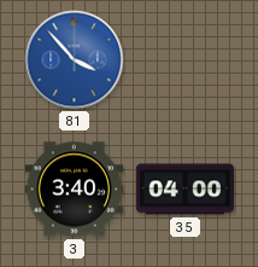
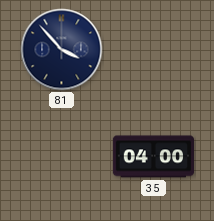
81 dial: blue -> navy (62, 50)
3: 3:40 -> none (74, 190)
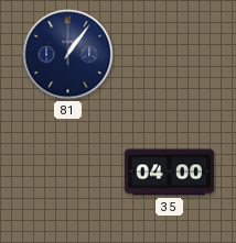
81: 3:53 -> 1:06 (68, 55)
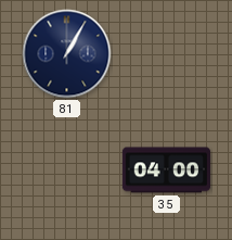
81: 1:06 -> 1:05 (67, 54)
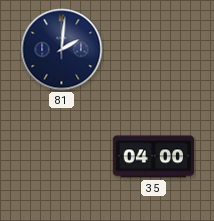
81: 1:05 -> 2:01 (62, 50)
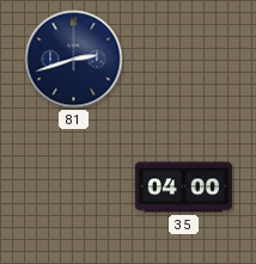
81: 2:01 -> 2:42 (74, 60)
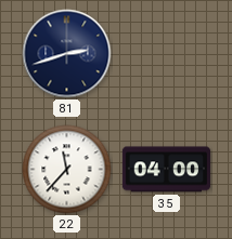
22: none -> 11:37 (67, 170)
